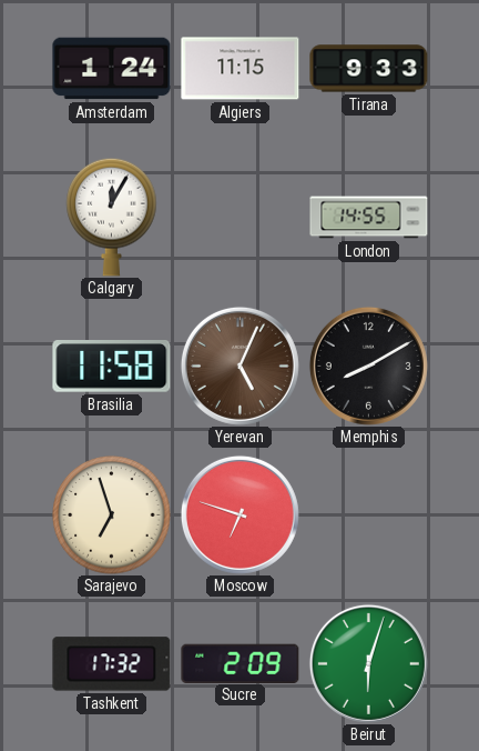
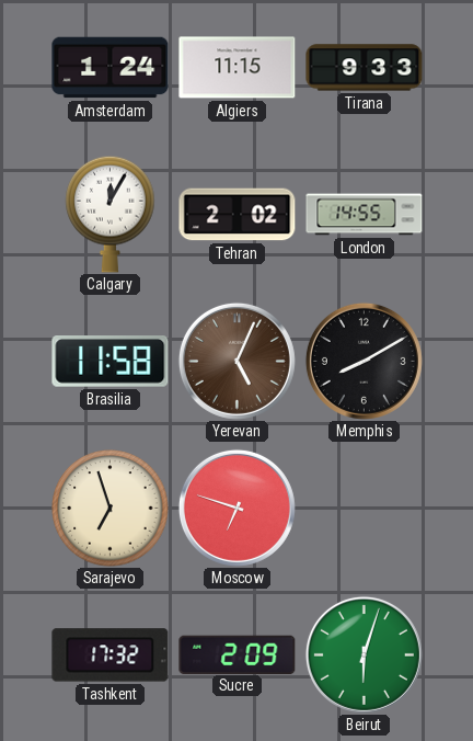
Tehran: none -> 2:02 (238, 215)
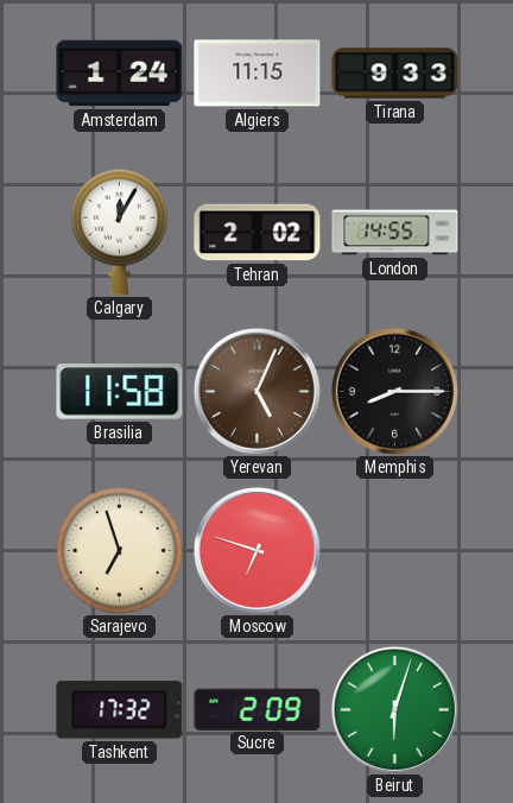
Memphis: 8:10 -> 8:15 (394, 391)
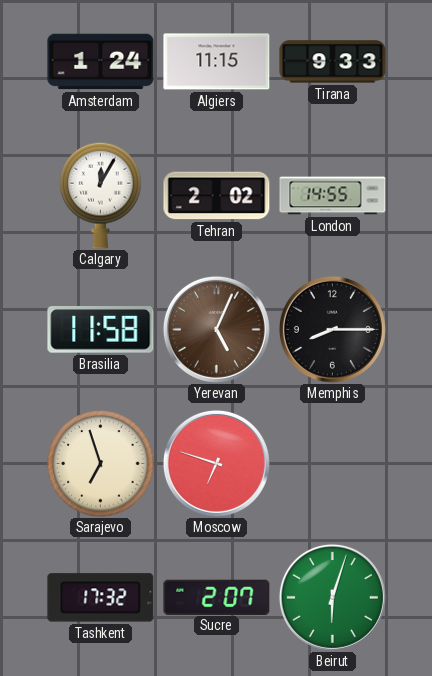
Sucre: 2:09 -> 2:07 (217, 597)
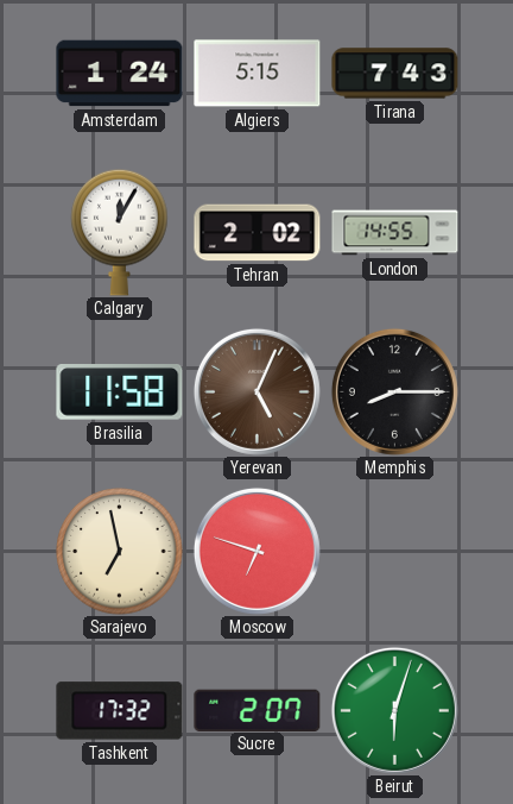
Algiers: 11:15 -> 5:15 (258, 74)
Tirana: 9:33 -> 7:43 (395, 74)
Sarajevo: 6:57 -> 6:58 (120, 552)
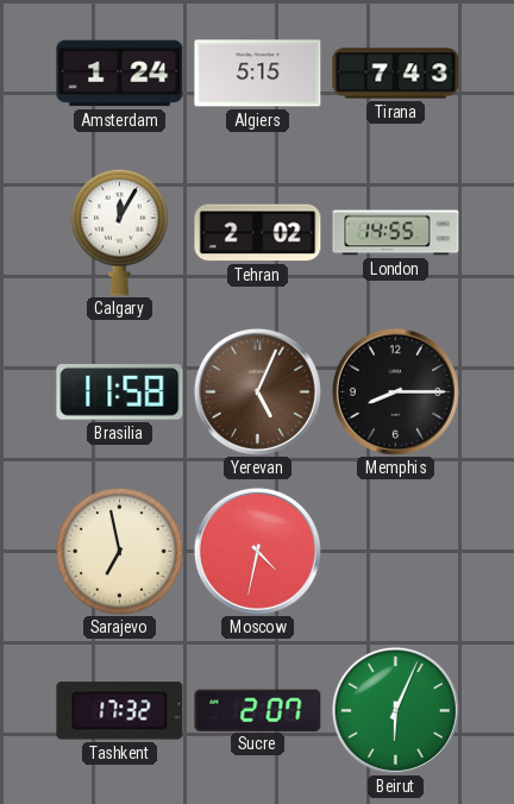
Moscow: 6:48 -> 4:32 (257, 551)
Beirut: 6:03 -> 6:04 (395, 710)
